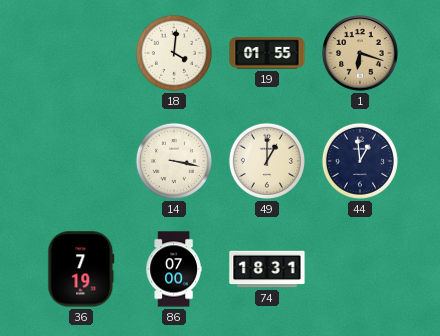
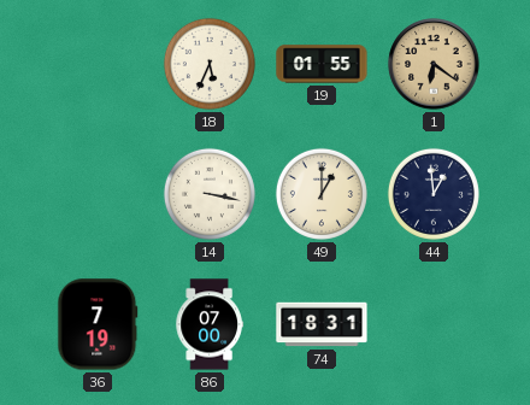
18: 4:01 -> 5:34 (210, 64)
1: 6:18 -> 6:21 (434, 64)
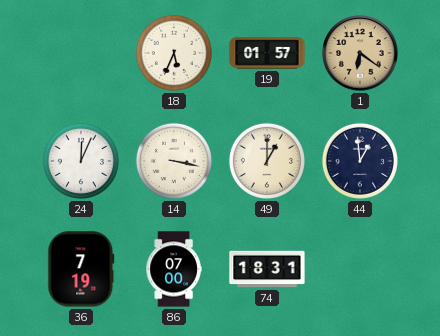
19: 01:55 -> 01:57 (267, 53)
24: none -> 12:04 (81, 161)
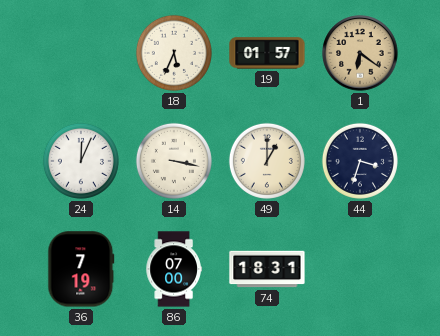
44: 12:59 -> 3:33 (360, 161)
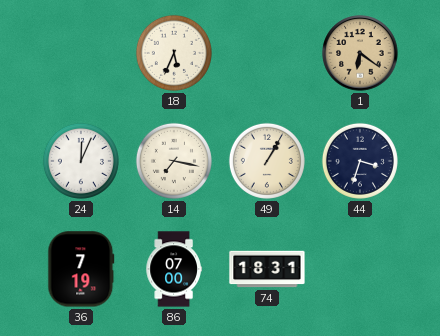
19: 01:57 -> none (267, 53)
14: 3:17 -> 7:17 (174, 161)
49: 1:00 -> 1:05 (267, 161)
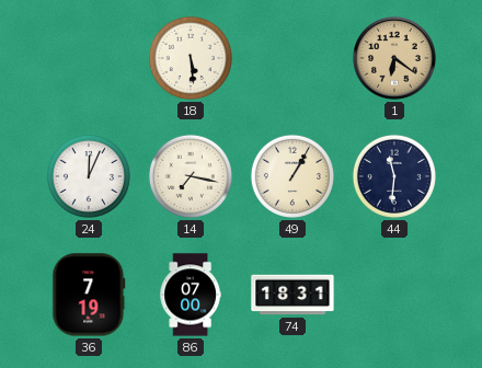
18: 5:34 -> 5:29 (191, 58)
44: 3:33 -> 11:31 (394, 176)
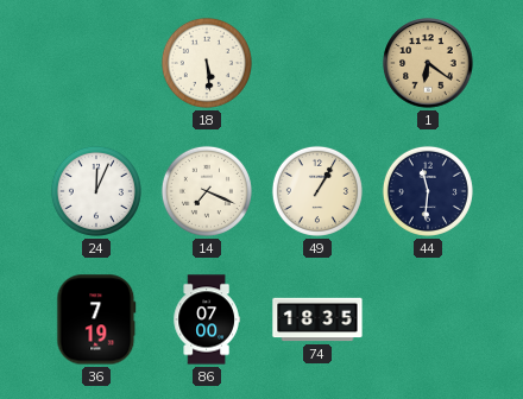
14: 7:17 -> 7:19 (207, 191)
74: 18:31 -> 18:35 (317, 319)
